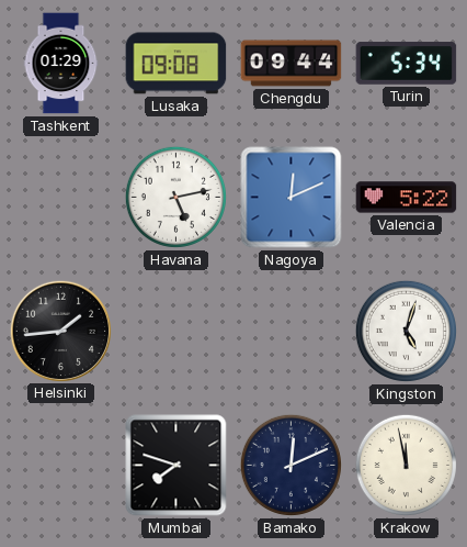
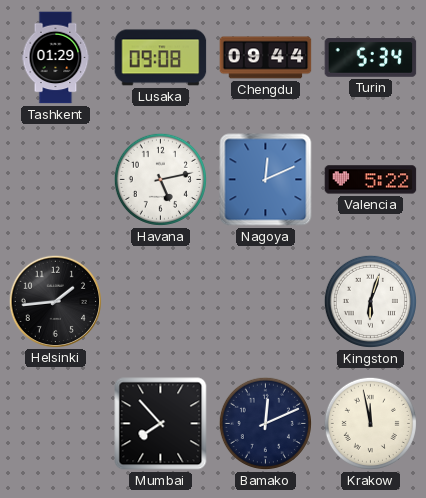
Kingston: 5:03 -> 6:03 (370, 301)
Mumbai: 7:48 -> 7:53 (161, 424)
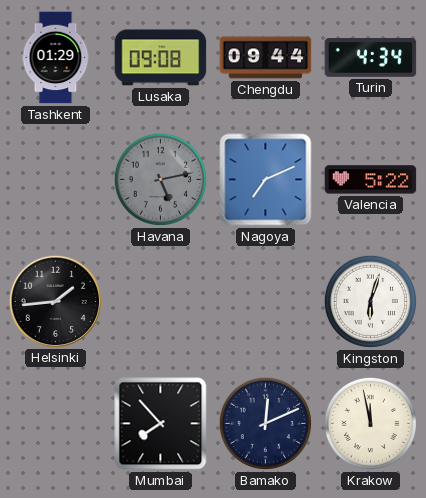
Turin: 5:34 -> 4:34 (371, 58)
Havana dial: white -> grey (160, 179)
Nagoya: 12:11 -> 7:11 (266, 180)
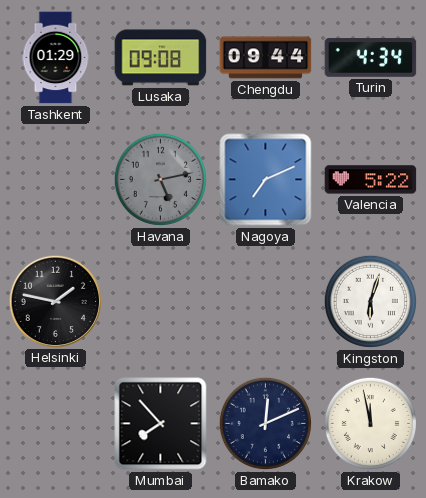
Helsinki: 1:44 -> 1:47 (55, 301)
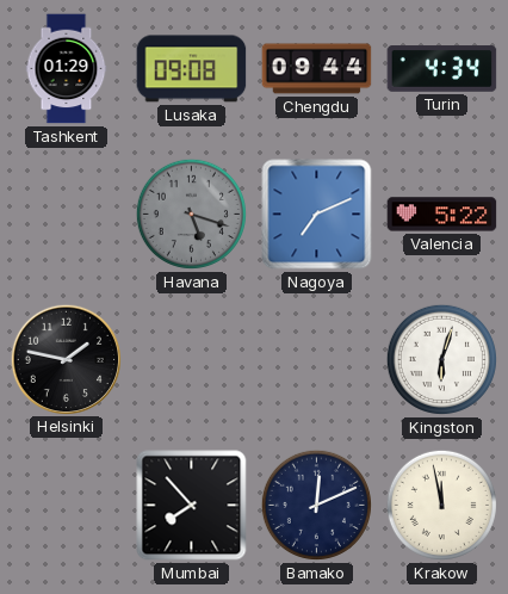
Havana: 5:13 -> 5:18 (191, 214)
